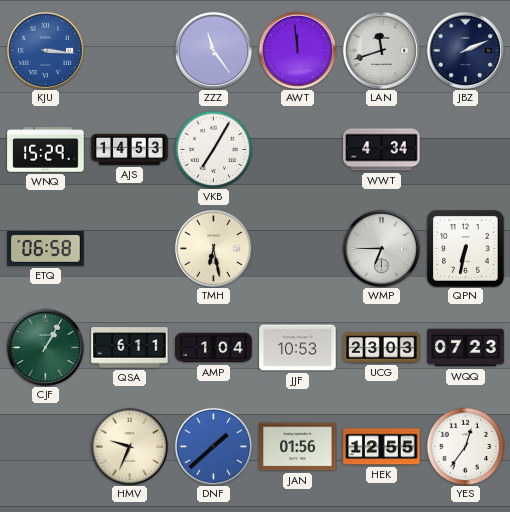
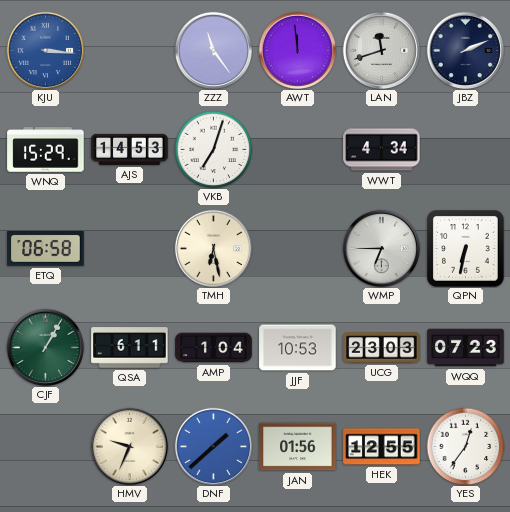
VKB: 7:05 -> 7:03 (213, 149)
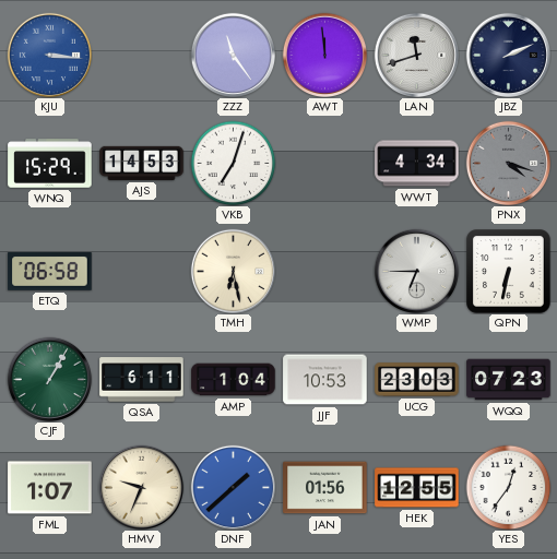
PNX: none -> 4:18 (508, 163)
FML: none -> 1:07 (50, 488)
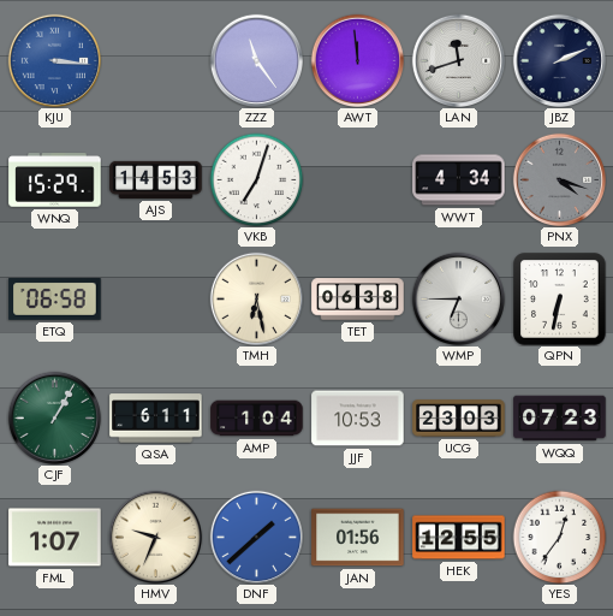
TET: none -> 06:38 (358, 300)
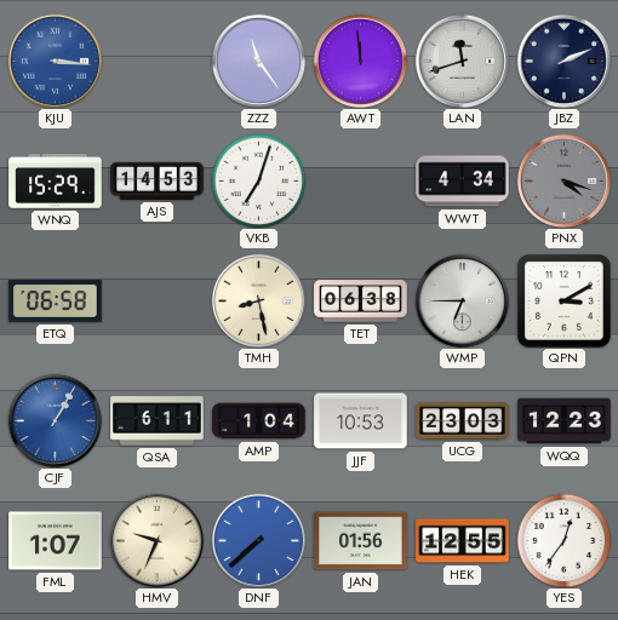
TMH: 6:28 -> 8:28 (258, 300)
QPN: 6:32 -> 3:10 (565, 302)
CJF dial: green -> blue (55, 420)
WQQ: 07:23 -> 12:23 (565, 421)
DNF: 1:38 -> 7:38 (258, 540)
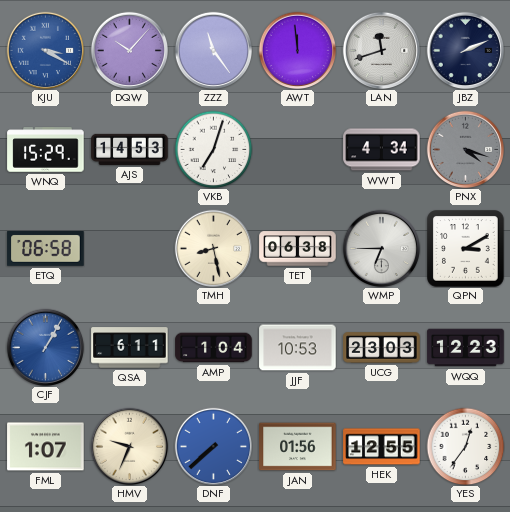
KJU: 3:16 -> 3:20 (45, 50)
DQW: none -> 10:07 (129, 50)
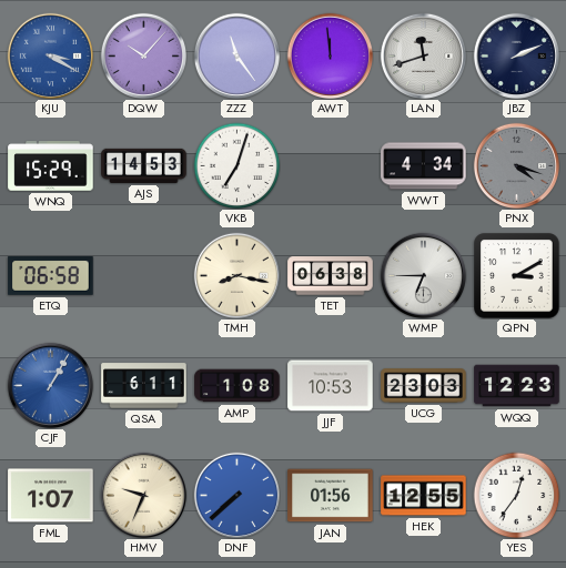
TMH: 8:28 -> 8:17 (236, 275)
AMP: 1:04 -> 1:08 (237, 386)
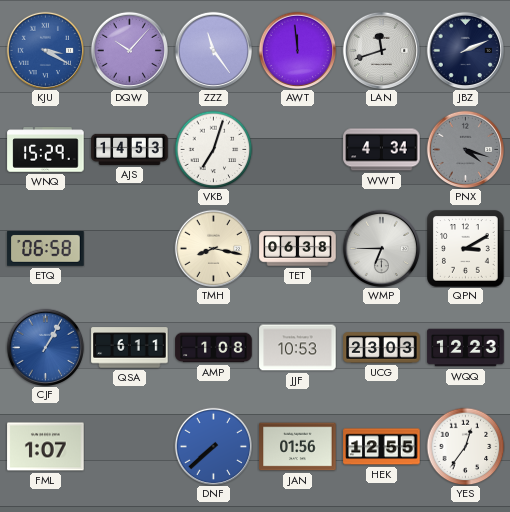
HMV: 9:34 -> none (143, 495)
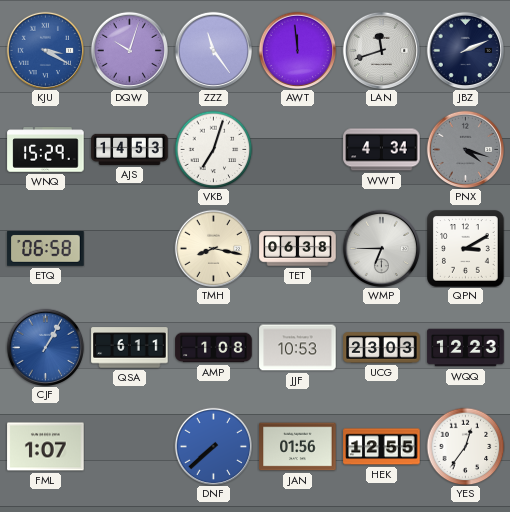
DQW: 10:07 -> 10:03 (129, 50)
